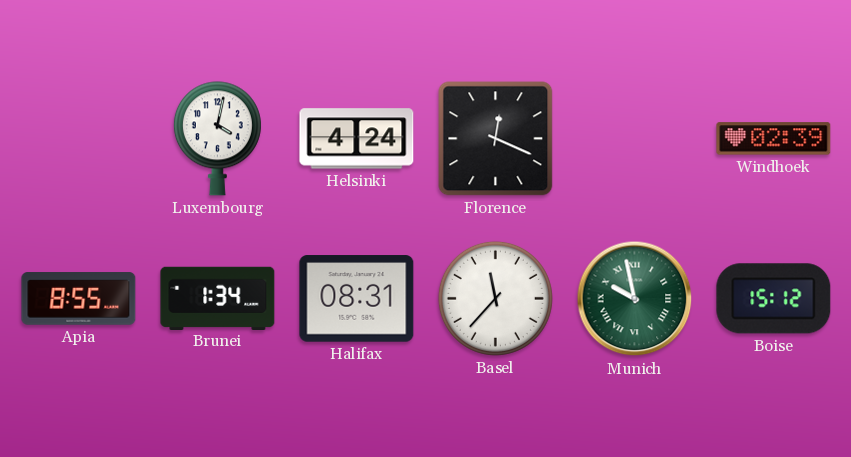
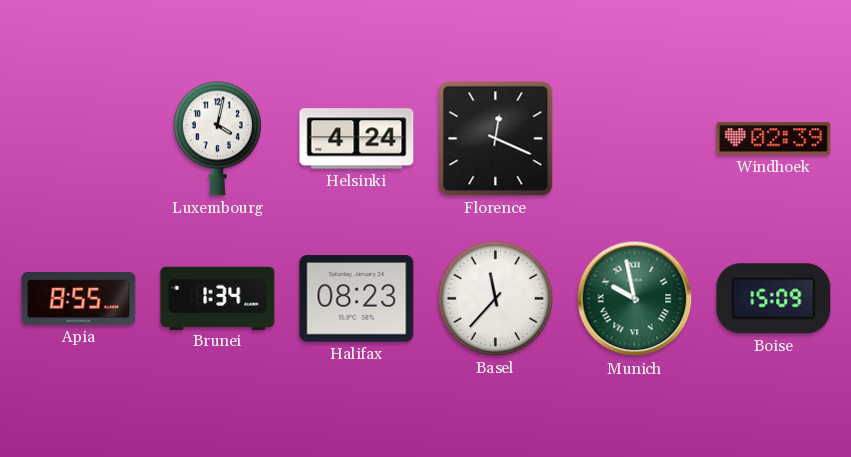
Halifax: 08:31 -> 08:23 (357, 299)
Boise: 15:12 -> 15:09 (774, 299)
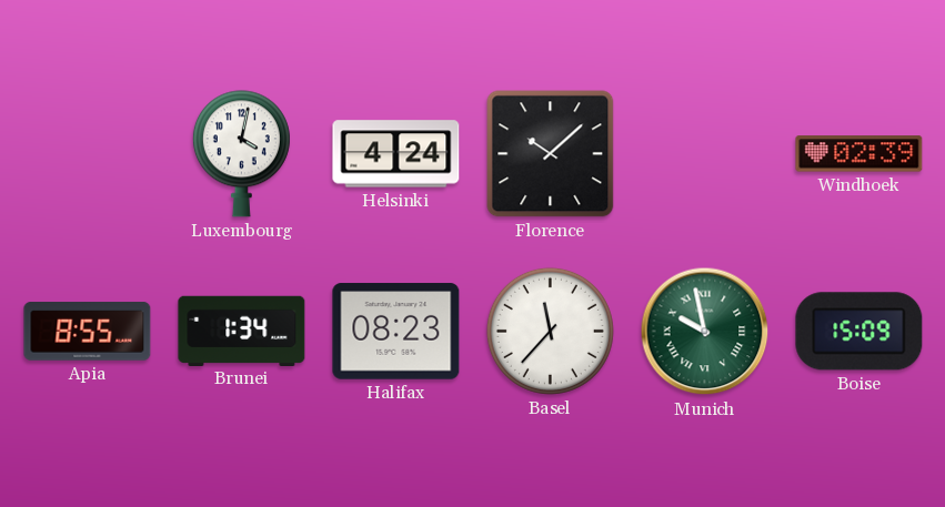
Florence: 12:19 -> 10:08 (551, 154)
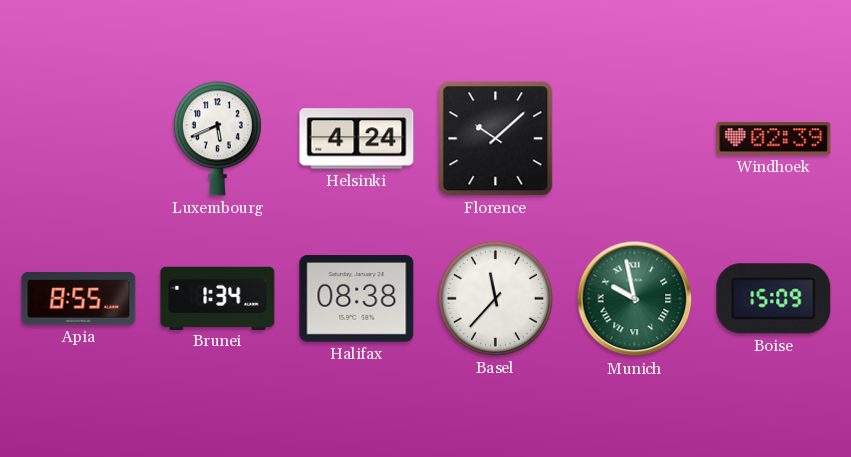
Luxembourg: 4:02 -> 5:41 (217, 139)
Halifax: 08:23 -> 08:38 (357, 299)
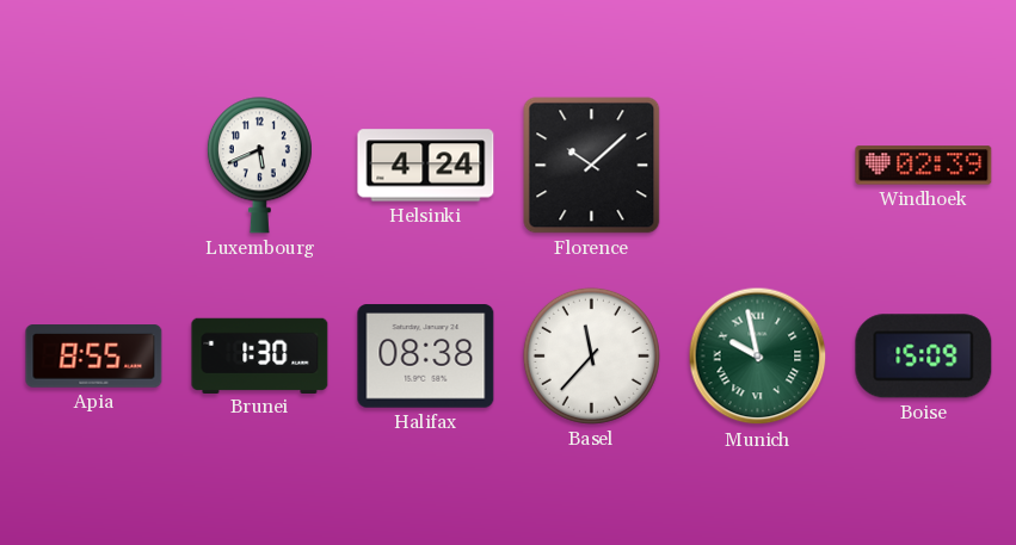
Brunei: 1:34 -> 1:30 (260, 355)
